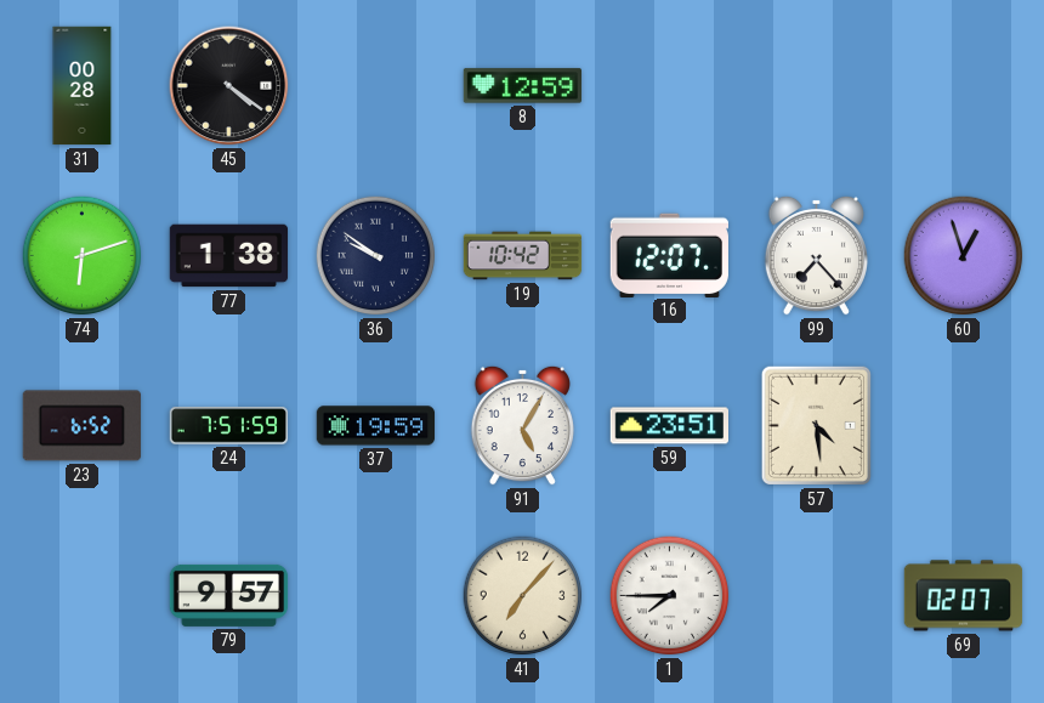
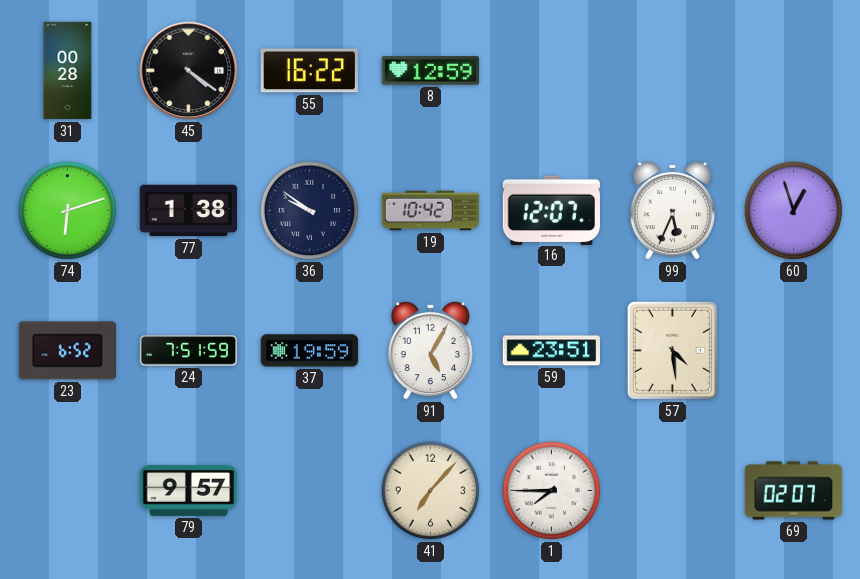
55: none -> 16:22 (309, 71)
99: 7:23 -> 5:34 (672, 210)
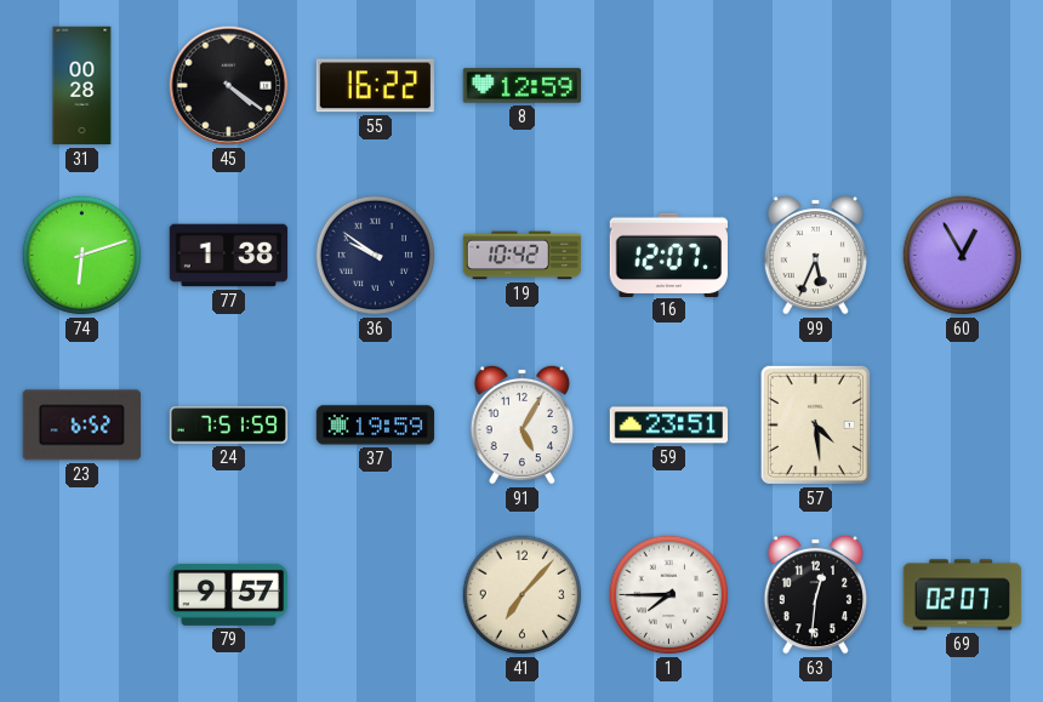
60: 12:57 -> 12:55 (963, 256)
63: none -> 12:31 (815, 594)
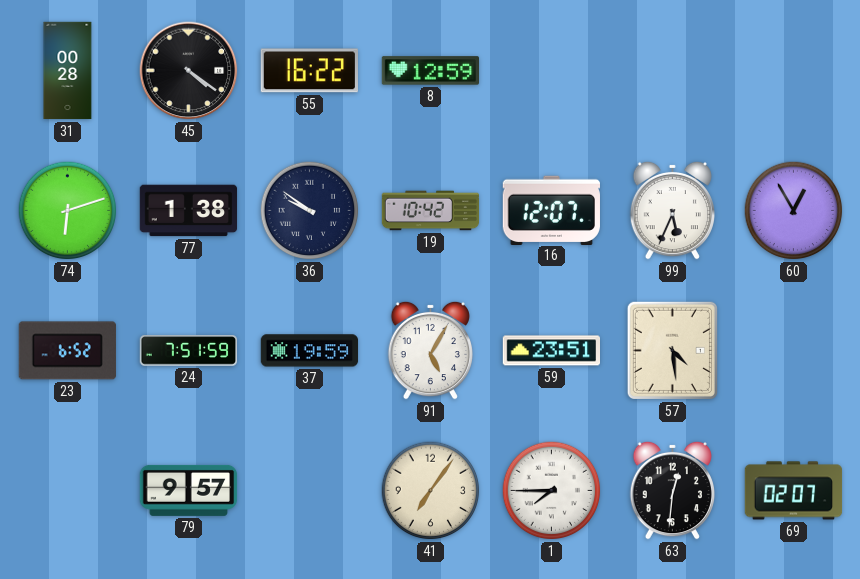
41: 7:07 -> 7:06 (431, 491)
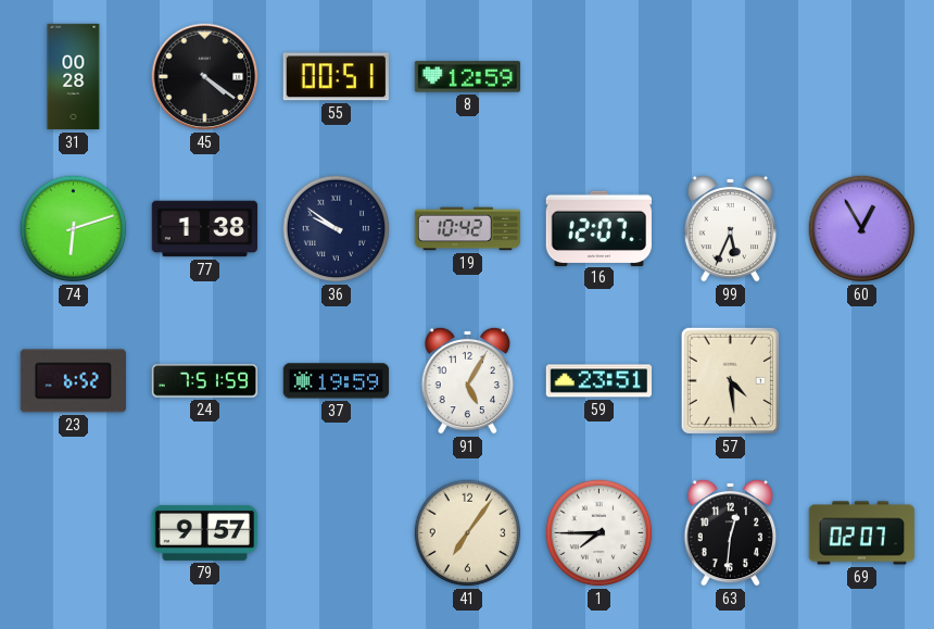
55: 16:22 -> 00:51 (336, 77)
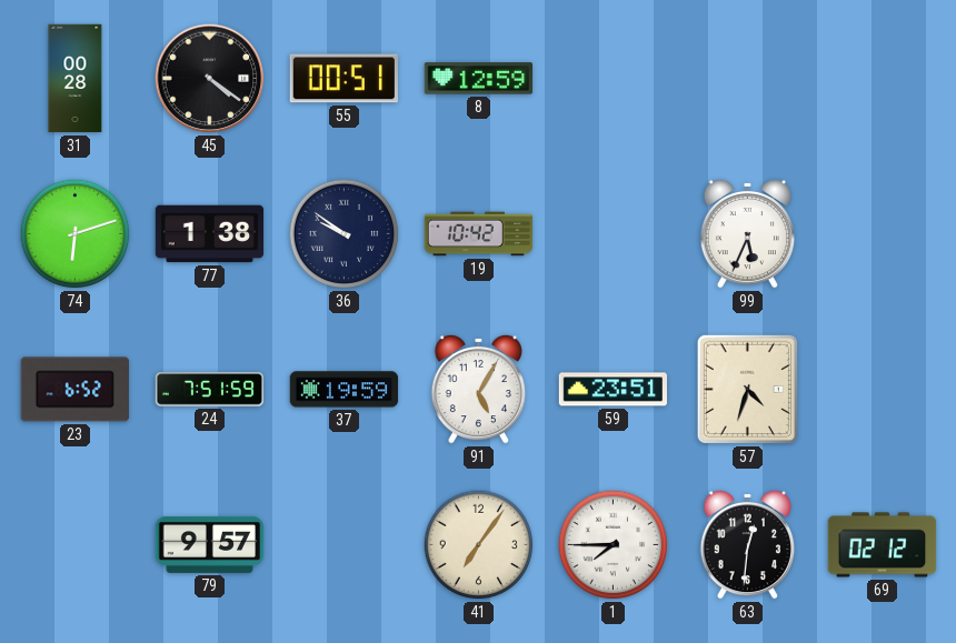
16: 12:07 -> none (598, 228)
60: 12:55 -> none (862, 229)
57: 4:29 -> 4:33 (747, 389)
69: 02:07 -> 02:12 (883, 545)
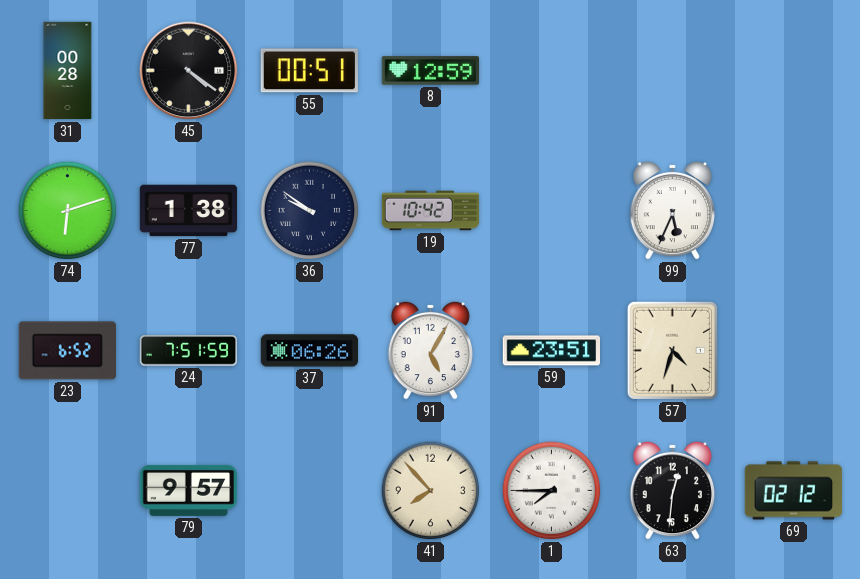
37: 19:59 -> 06:26 (310, 351)
41: 7:06 -> 7:53 (431, 491)
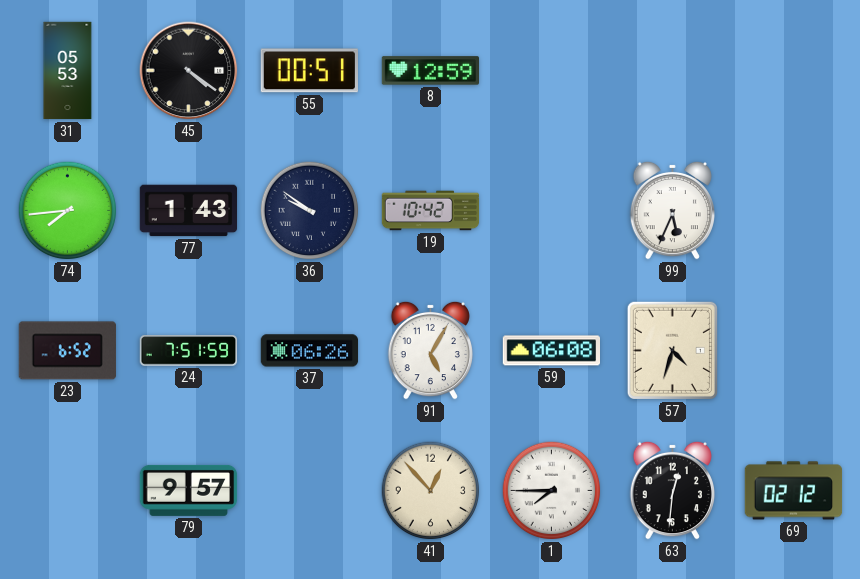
31: 00:28 -> 05:53 (68, 71)
74: 6:12 -> 7:44 (68, 211)
77: 1:38 -> 1:43 (189, 211)
59: 23:51 -> 06:08 (551, 351)
41: 7:53 -> 12:53 (431, 491)
